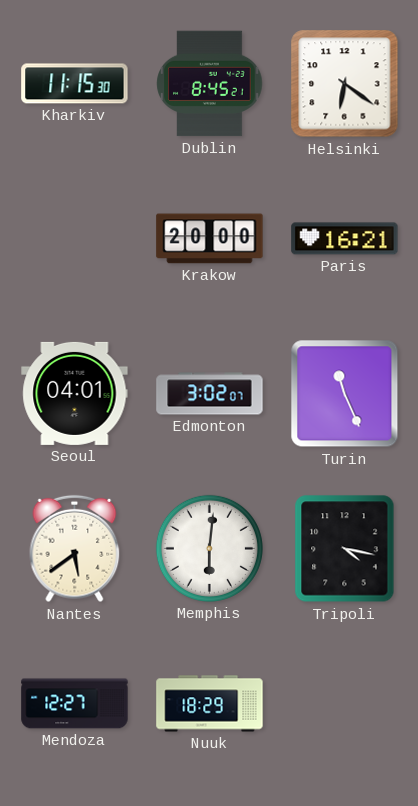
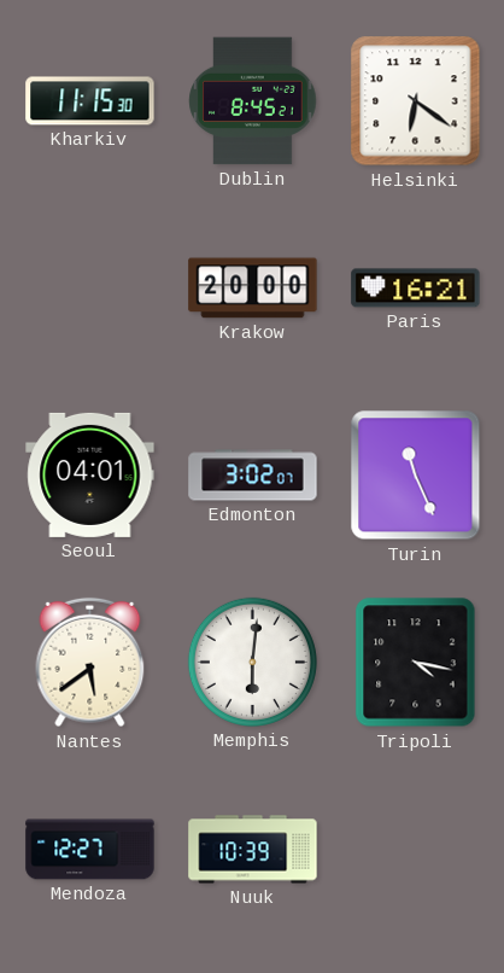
Nuuk: 18:29 -> 10:39 (253, 850)
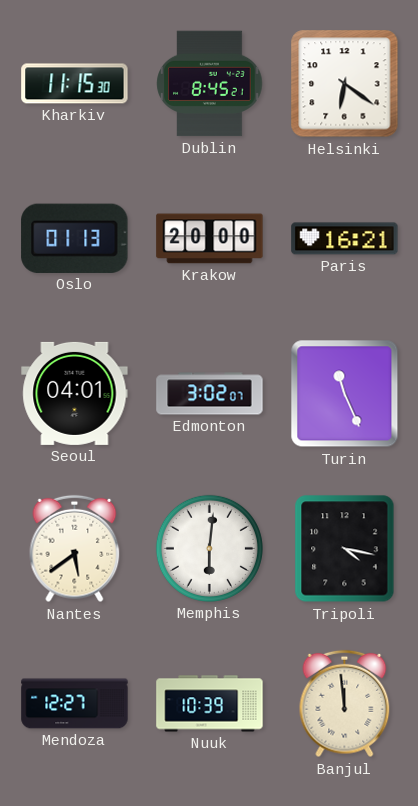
Oslo: none -> 01:13 (75, 238)
Banjul: none -> 11:59 (345, 704)
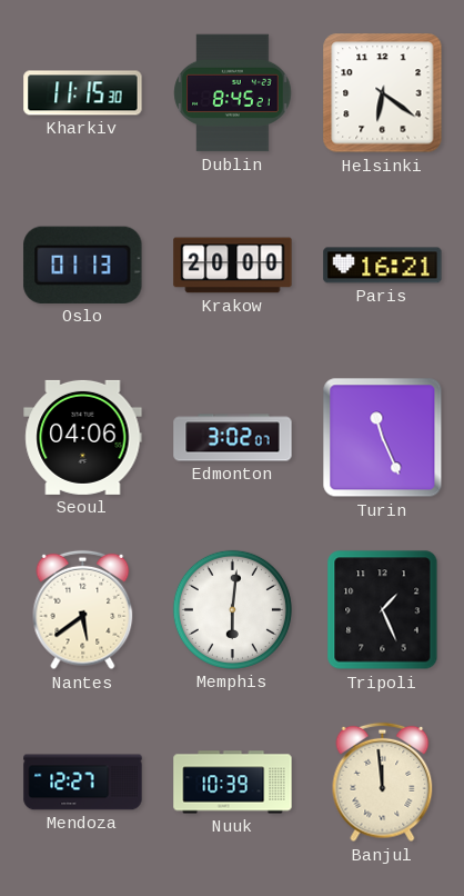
Seoul: 04:01 -> 04:06 (83, 437)
Tripoli: 4:17 -> 1:26 (383, 610)
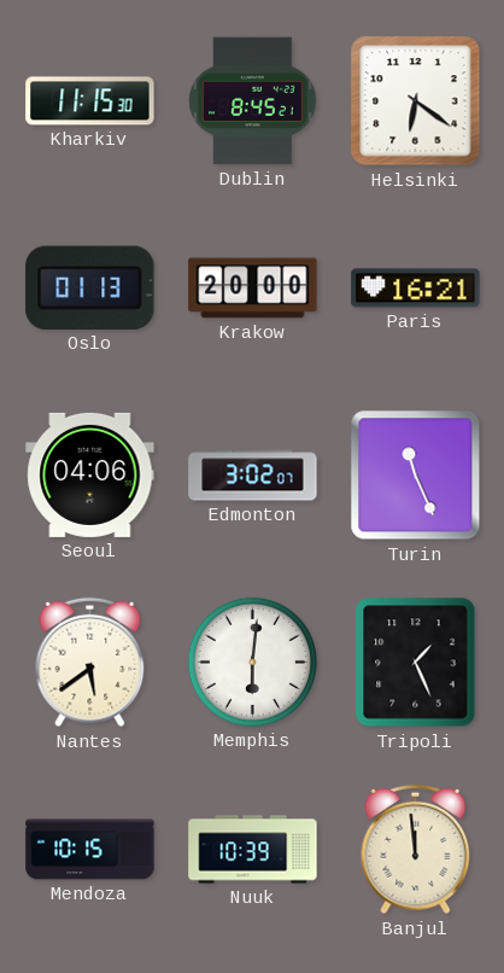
Mendoza: 12:27 -> 10:15 (90, 850)
